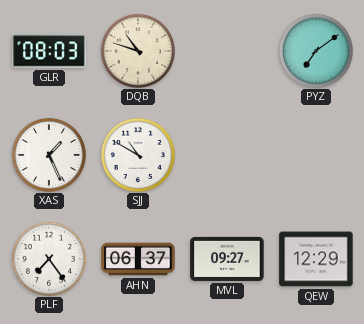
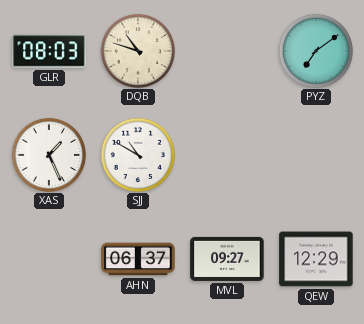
PLF: 7:24 -> none (48, 258)
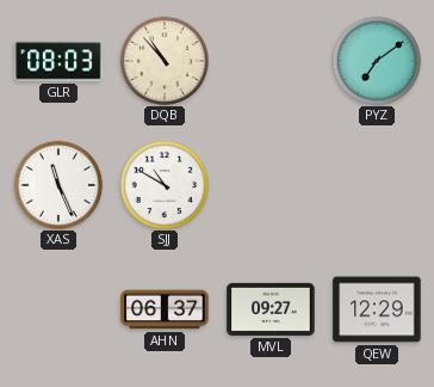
DQB: 10:48 -> 10:53 (163, 60)
XAS: 1:26 -> 11:26 (57, 184)
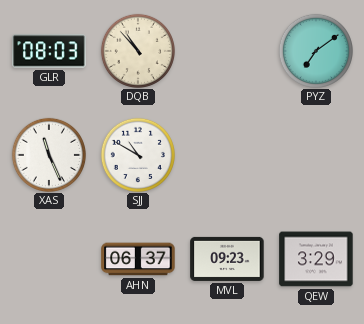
MVL: 09:27 -> 09:23 (227, 259)
QEW: 12:29 -> 3:29 (316, 259)
